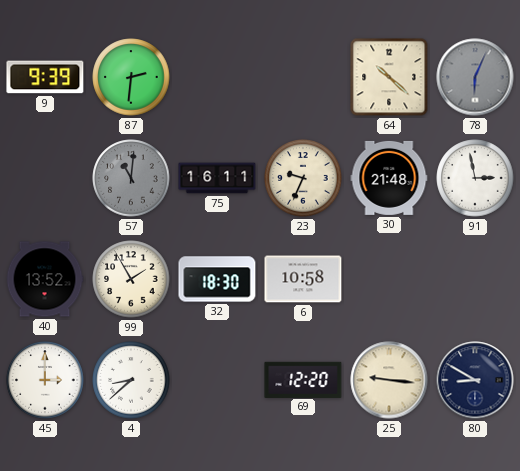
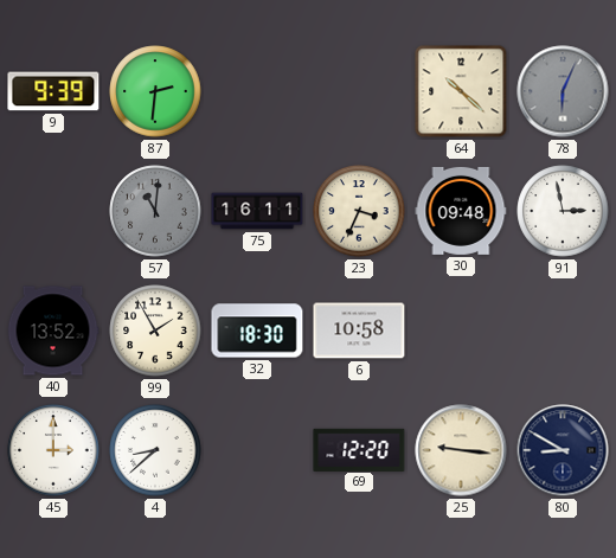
23: 9:34 -> 3:34 (359, 211)
30: 21:48 -> 09:48 (461, 211)
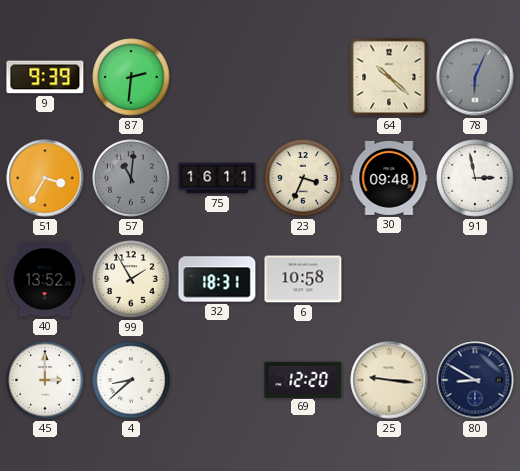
51: none -> 3:35 (45, 178)
32: 18:30 -> 18:31 (217, 279)
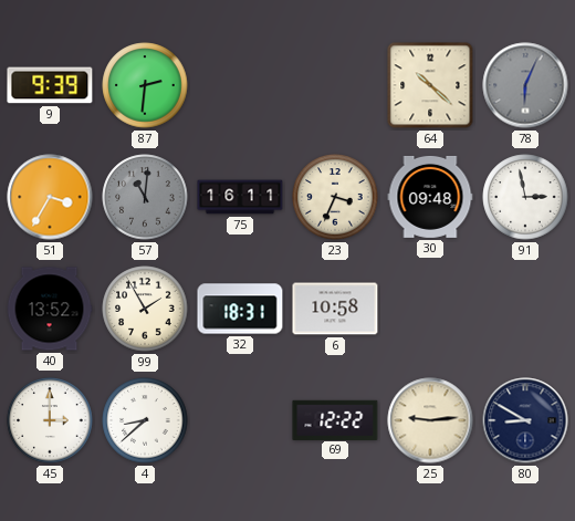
69: 12:20 -> 12:22 (335, 419)
25: 9:16 -> 9:14 (430, 420)
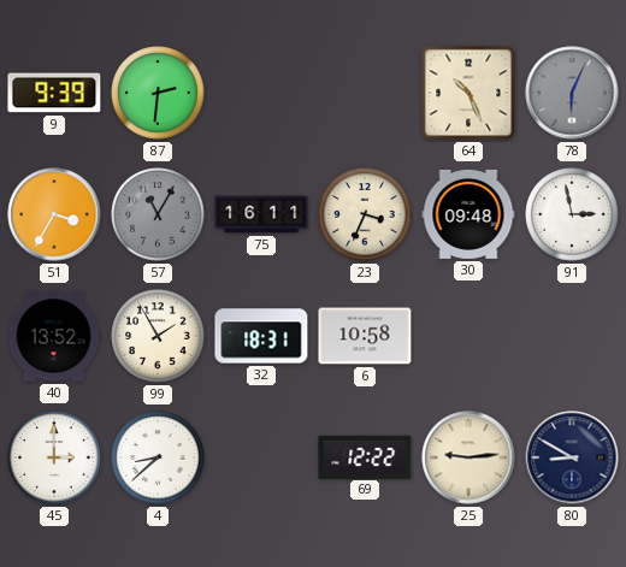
64: 10:22 -> 10:26 (468, 93)
57: 11:01 -> 11:05 (158, 214)
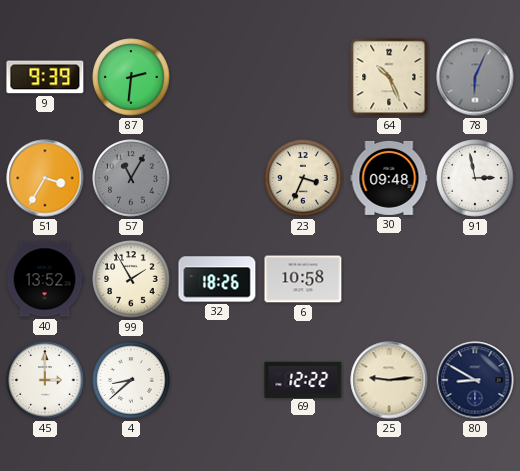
75: 16:11 -> none (261, 214)
32: 18:31 -> 18:26 (217, 279)
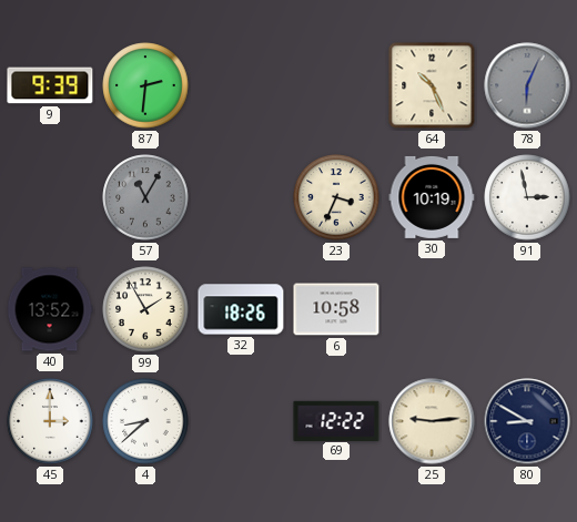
51: 3:35 -> none (45, 178)
30: 09:48 -> 10:19 (432, 197)
